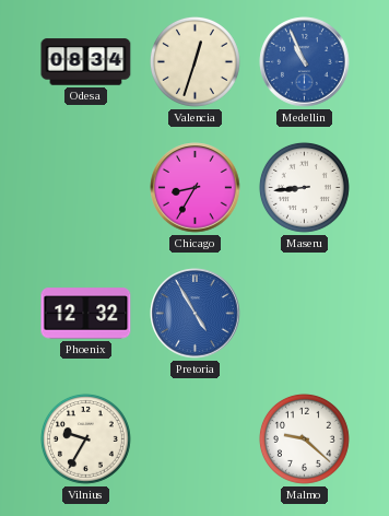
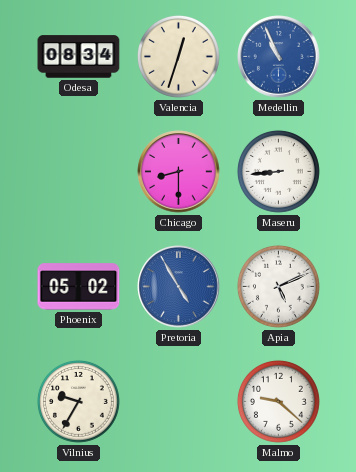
Chicago: 8:35 -> 8:30 (179, 172)
Phoenix: 12:32 -> 05:02 (79, 287)
Apia: none -> 5:11 (278, 286)
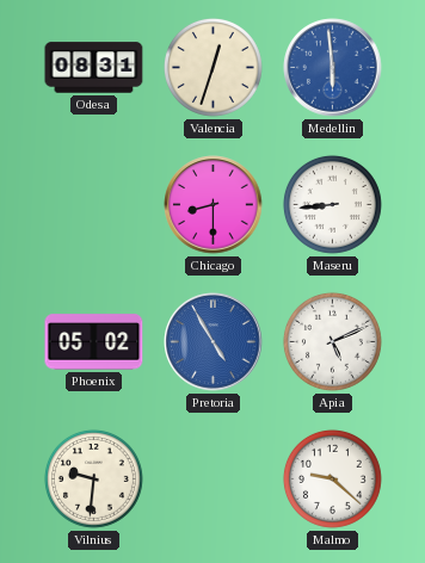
Odesa: 08:34 -> 08:31 (94, 68)
Medellin: 10:56 -> 5:59 (333, 68)
Vilnius: 9:35 -> 9:31 (93, 478)
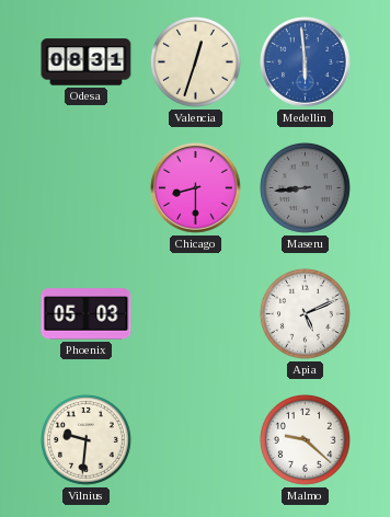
Maseru dial: white -> grey (305, 187)
Phoenix: 05:02 -> 05:03 (87, 314)
Pretoria: 4:55 -> none (214, 342)
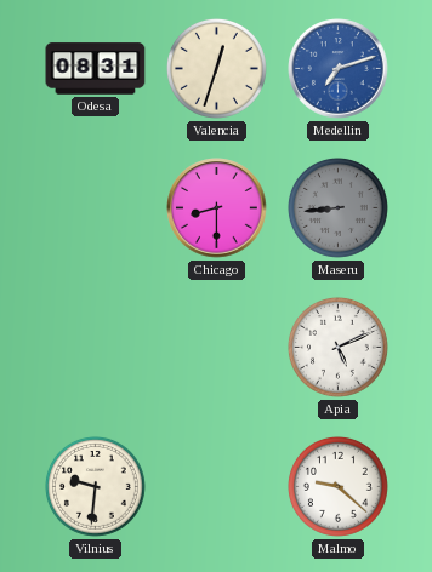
Medellin: 5:59 -> 7:12 (339, 69)
Phoenix: 05:03 -> none (87, 314)
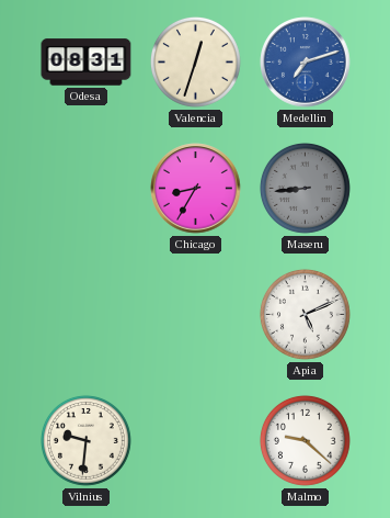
Chicago: 8:30 -> 8:35 (196, 189)
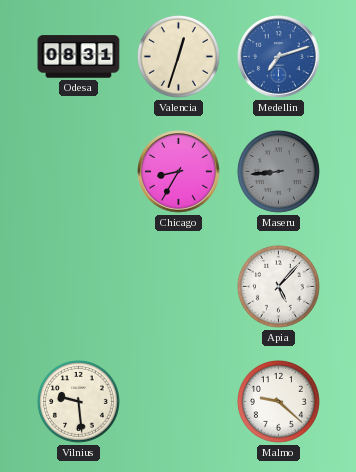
Apia: 5:11 -> 5:07 (278, 286)
Vilnius: 9:31 -> 9:29 (78, 401)
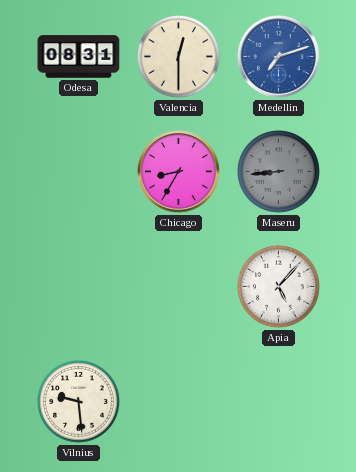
Valencia: 12:33 -> 12:30 (178, 56)
Malmo: 9:22 -> none (278, 401)
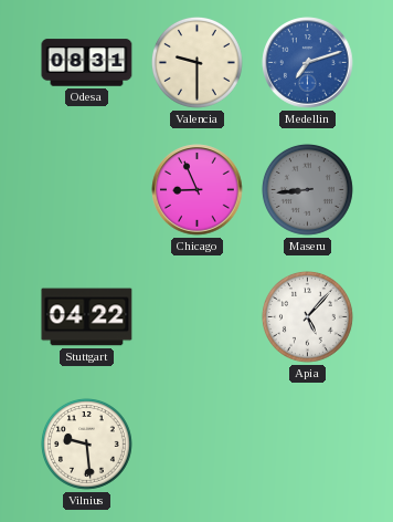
Valencia: 12:30 -> 9:30 (197, 62)
Chicago: 8:35 -> 8:56 (198, 190)
Stuttgart: none -> 04:22 (87, 317)
